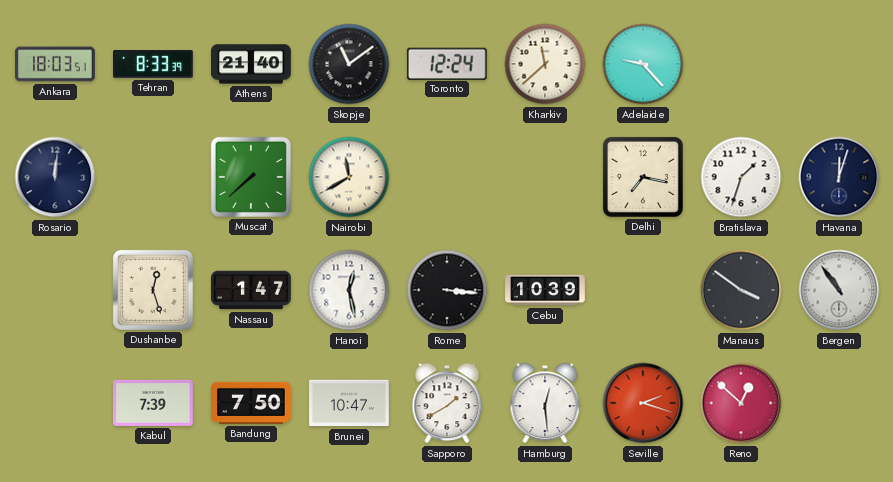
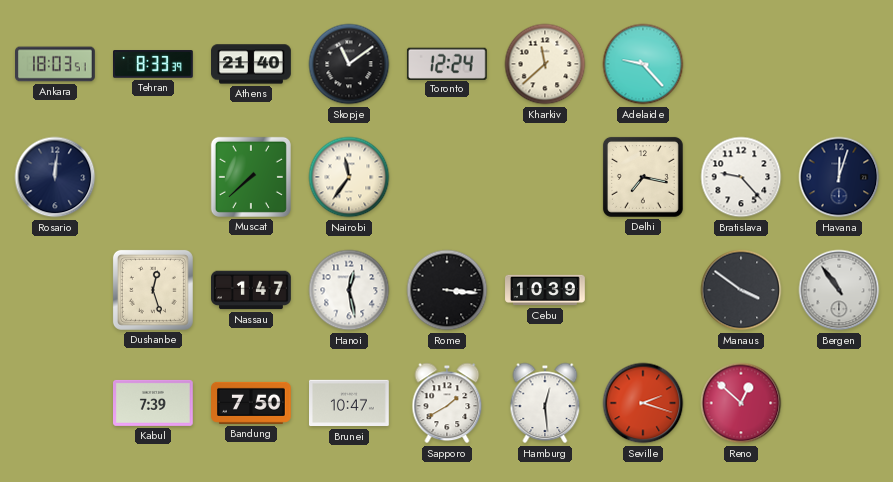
Nairobi: 11:40 -> 11:36 (349, 177)
Bratislava: 1:33 -> 9:23 (741, 177)
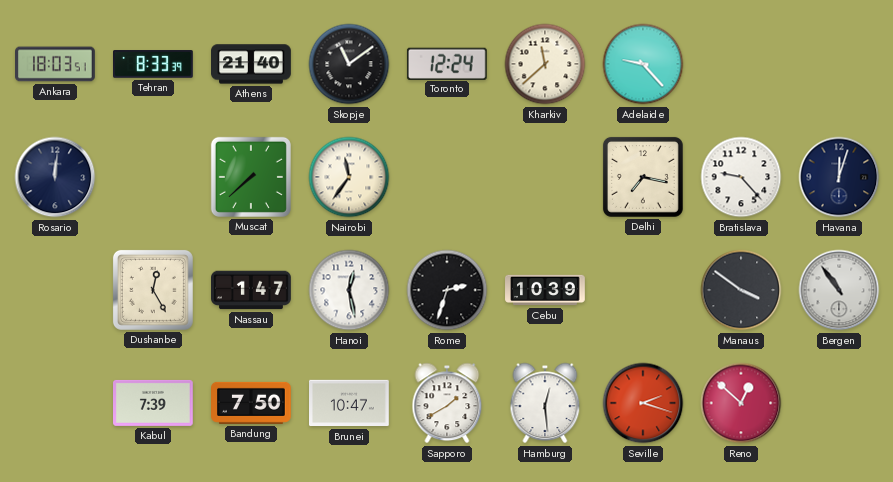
Dushanbe: 12:27 -> 12:25 (153, 290)
Rome: 3:16 -> 2:33 (447, 290)
